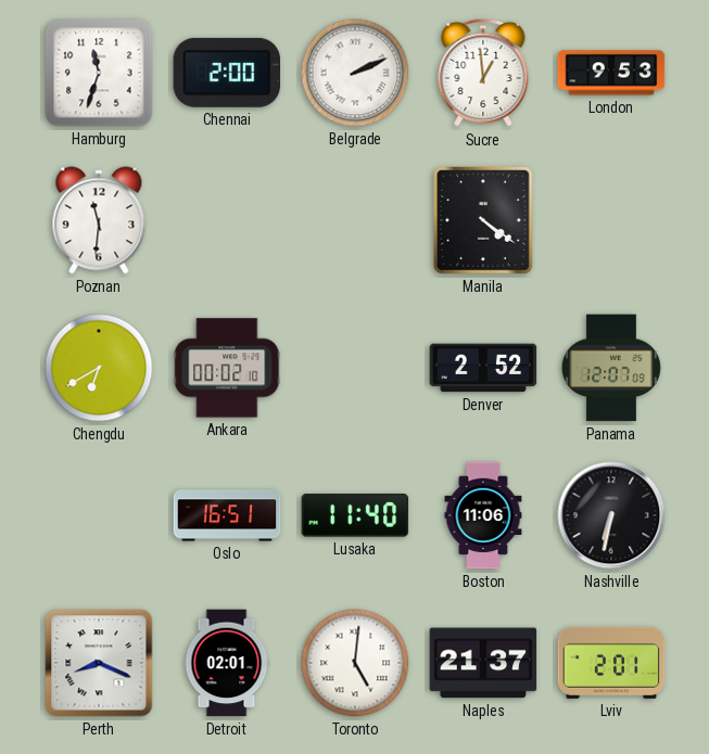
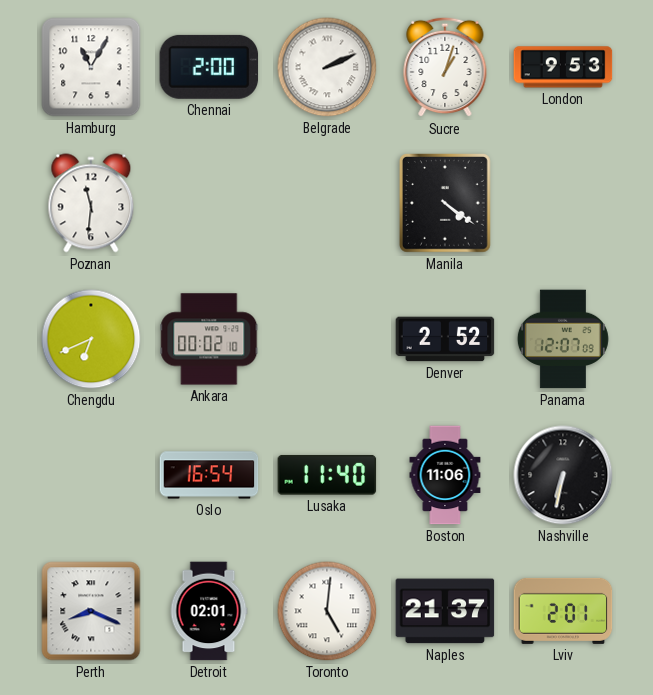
Hamburg: 11:33 -> 11:05 (91, 67)
Sucre: 12:59 -> 1:03 (445, 67)
Chengdu: 6:40 -> 6:41 (91, 339)
Oslo: 16:51 -> 16:54 (209, 475)
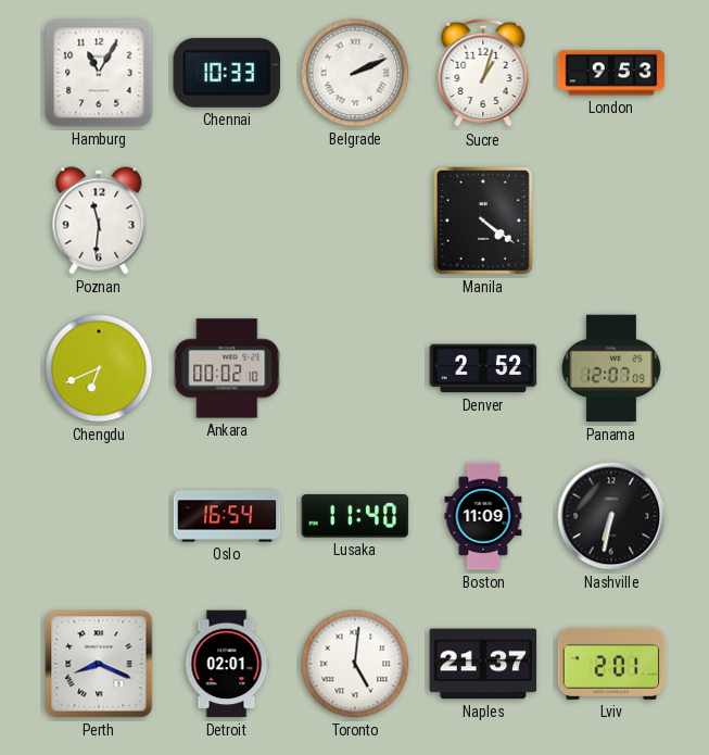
Chennai: 2:00 -> 10:33 (227, 73)
Boston: 11:06 -> 11:09 (483, 516)
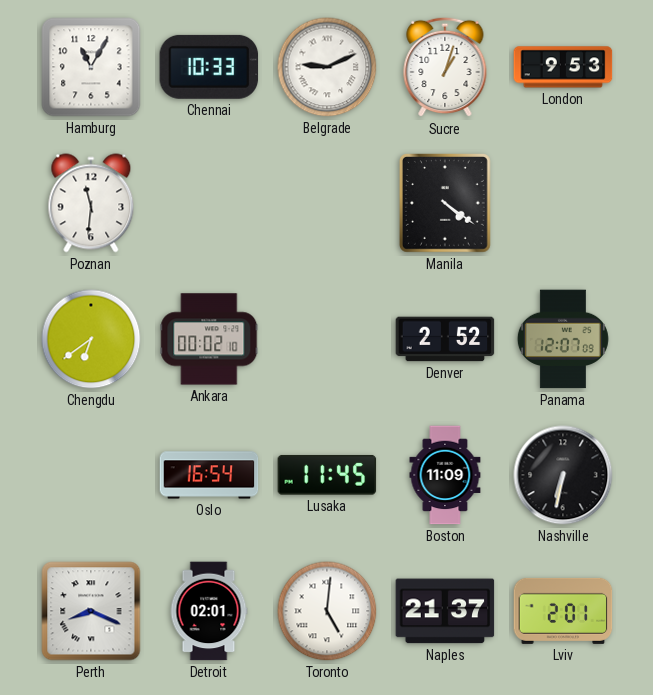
Belgrade: 2:11 -> 9:11 (327, 67)
Chengdu: 6:41 -> 6:39 (91, 339)
Lusaka: 11:40 -> 11:45 (327, 475)
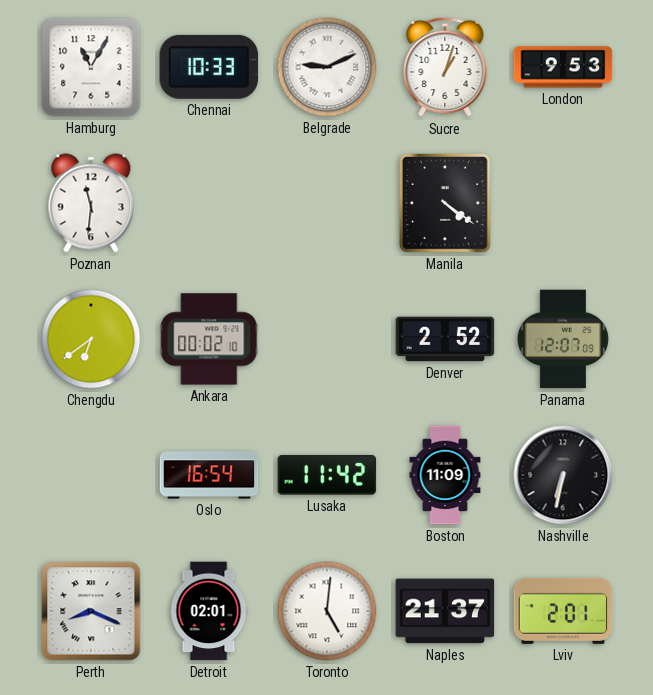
Lusaka: 11:45 -> 11:42 (327, 475)
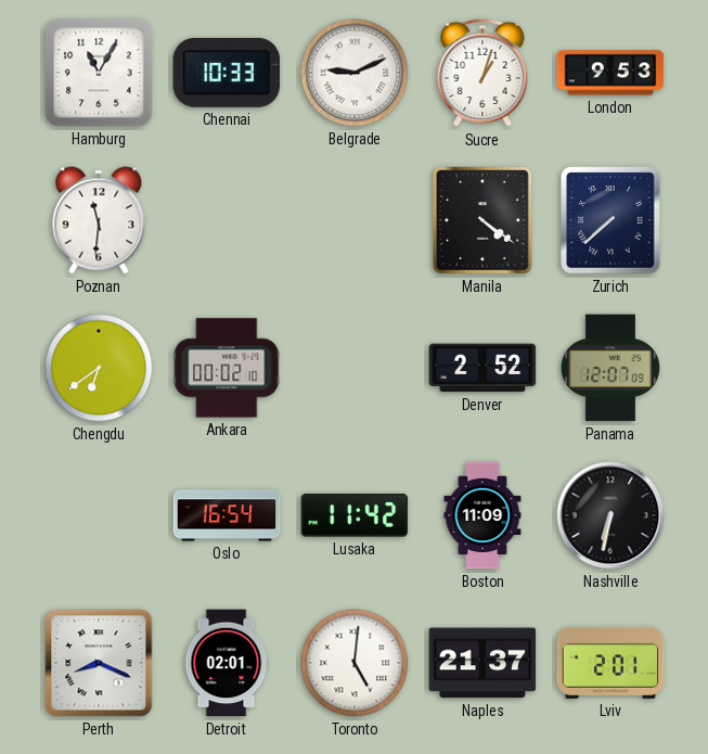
Zurich: none -> 7:38 (610, 220)
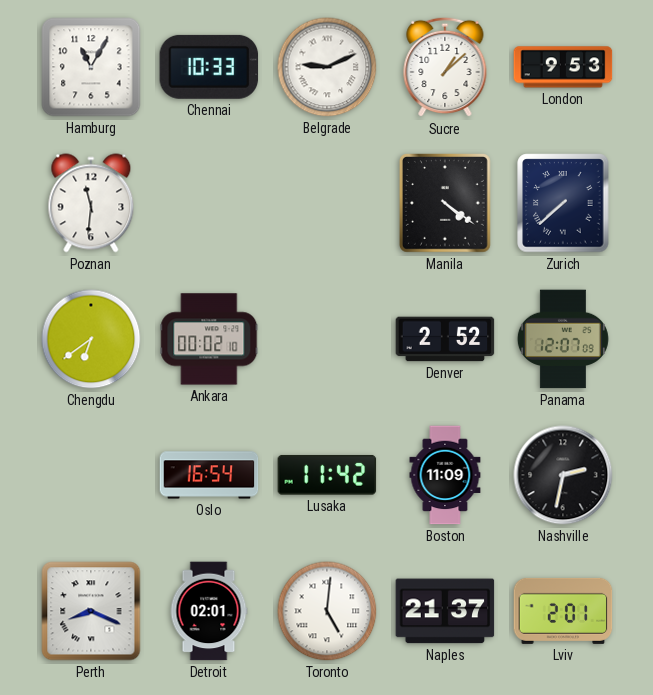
Sucre: 1:03 -> 1:08 (445, 67)
Nashville: 6:32 -> 2:32 (563, 475)
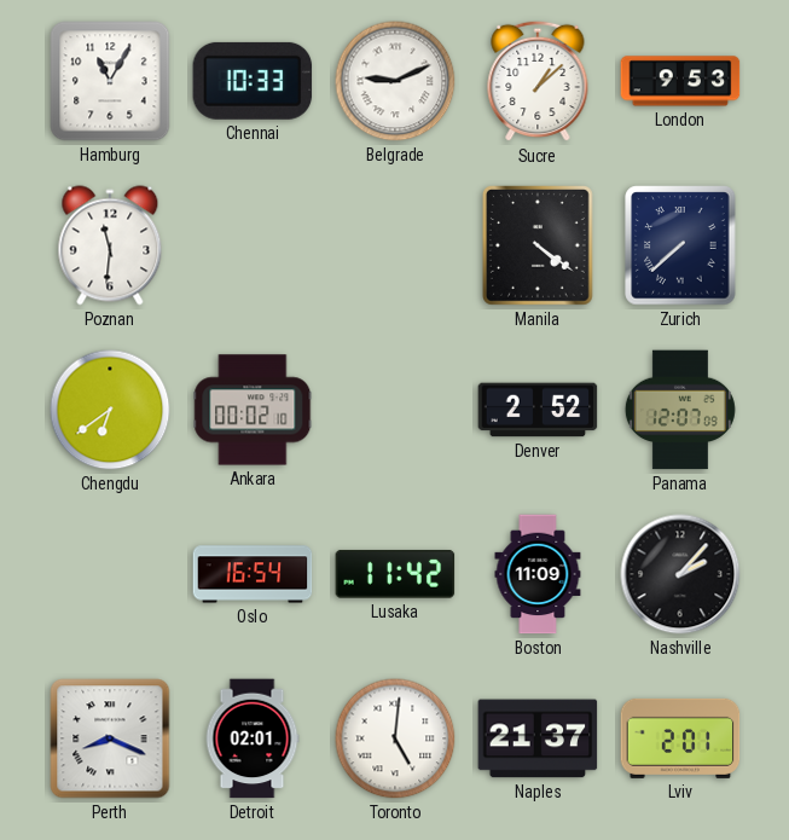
Nashville: 2:32 -> 2:07 (680, 574)
